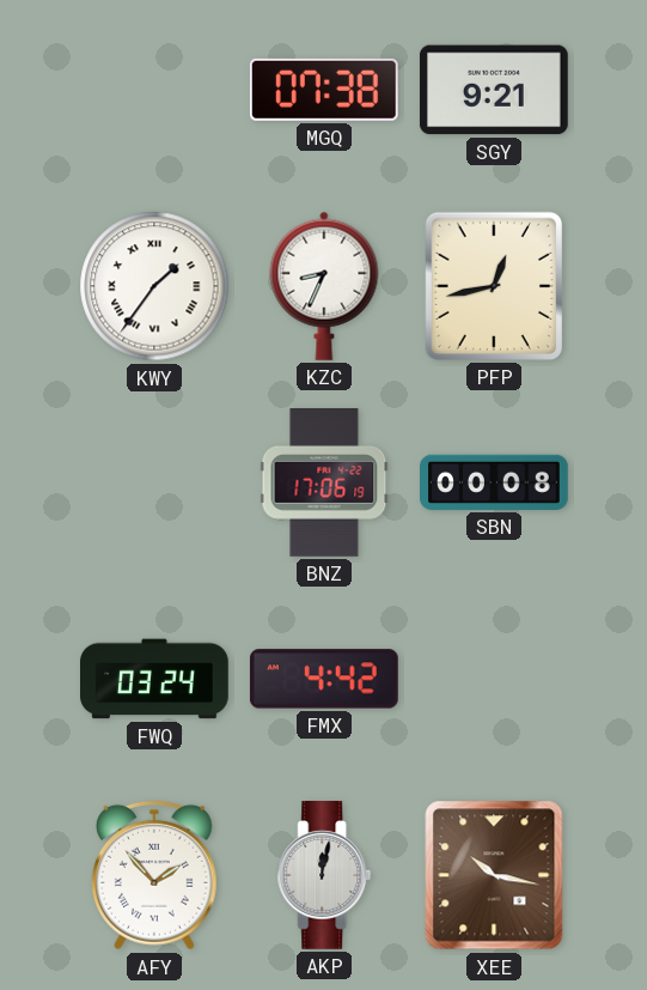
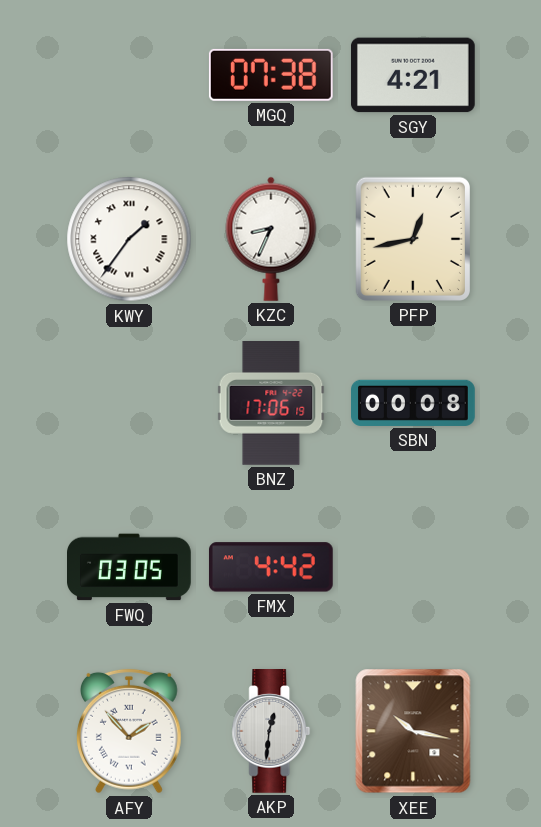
SGY: 9:21 -> 4:21 (413, 75)
FWQ: 03:24 -> 03:05 (130, 567)
AKP: 12:02 -> 12:31 (271, 732)
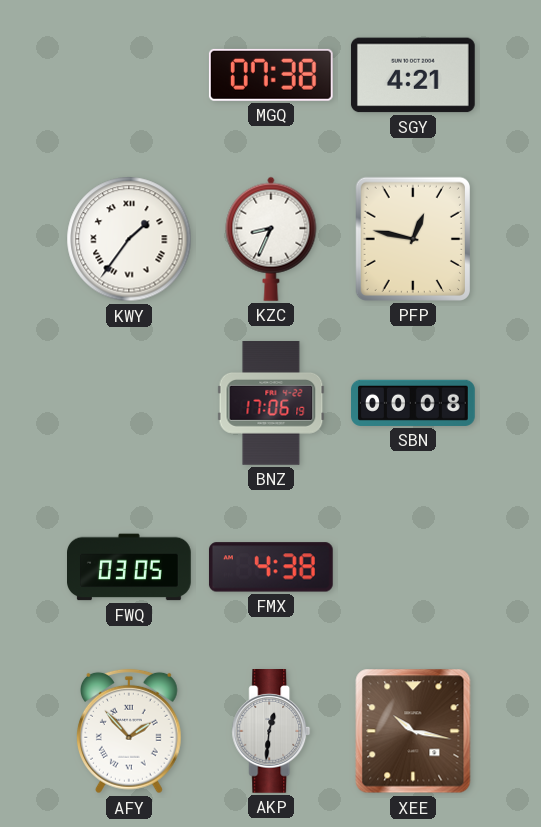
PFP: 12:43 -> 12:47 (413, 239)
FMX: 4:42 -> 4:38 (271, 567)
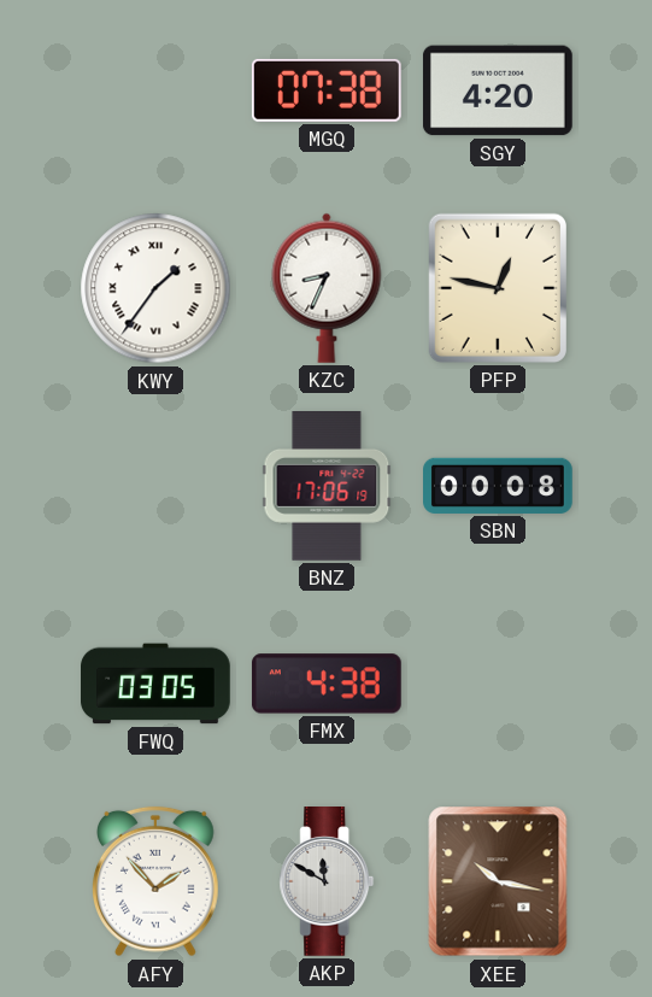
SGY: 4:21 -> 4:20 (498, 90)
AKP: 12:31 -> 11:50 (327, 882)
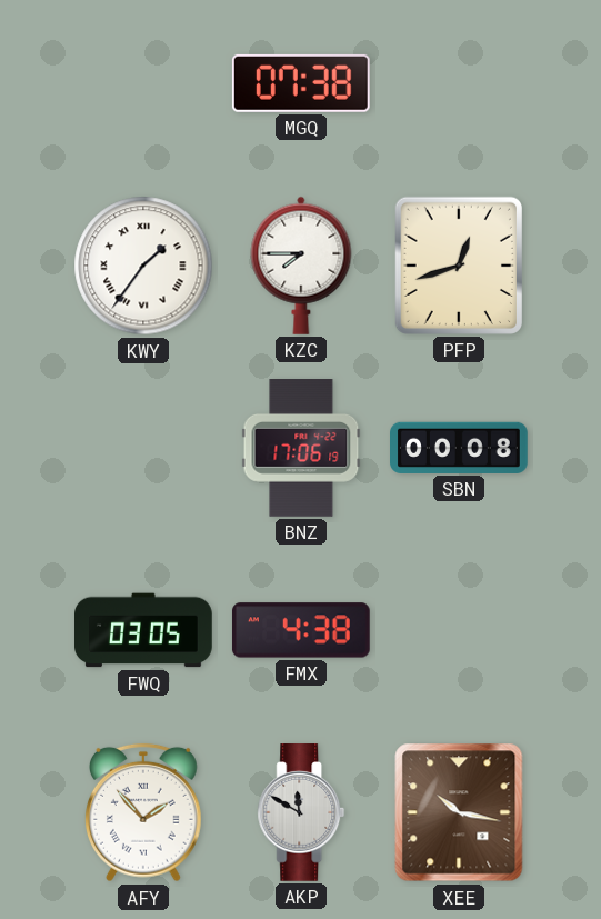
SGY: 4:20 -> none (498, 90)
KZC: 8:34 -> 7:45 (301, 266)
PFP: 12:47 -> 12:42 (459, 266)
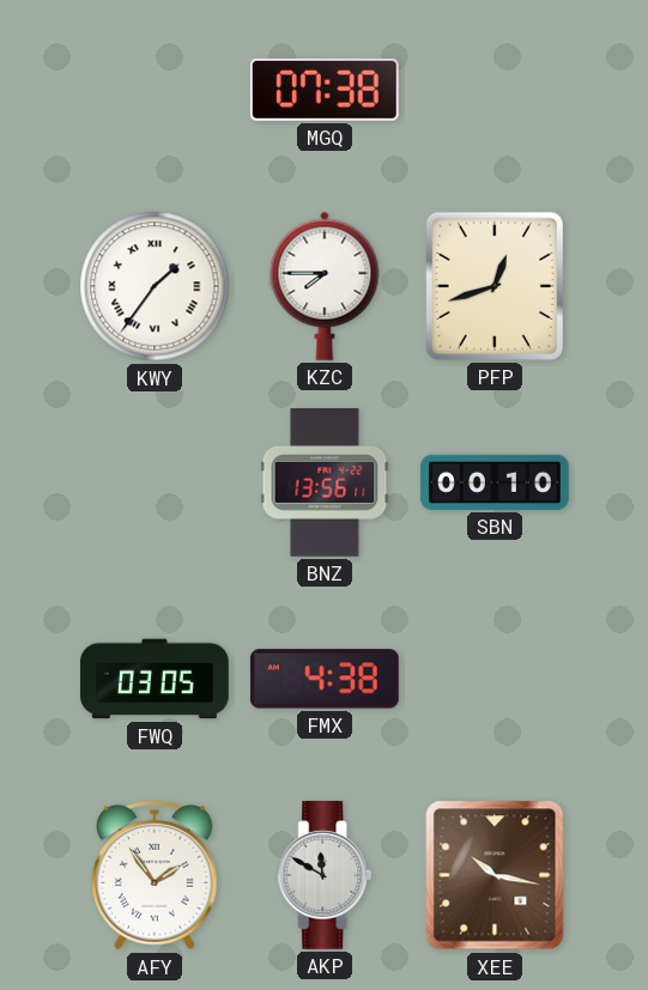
BNZ: 17:06 -> 13:56 (325, 484)
SBN: 00:08 -> 00:10 (496, 482)
AFY: 1:53 -> 1:54 (155, 875)
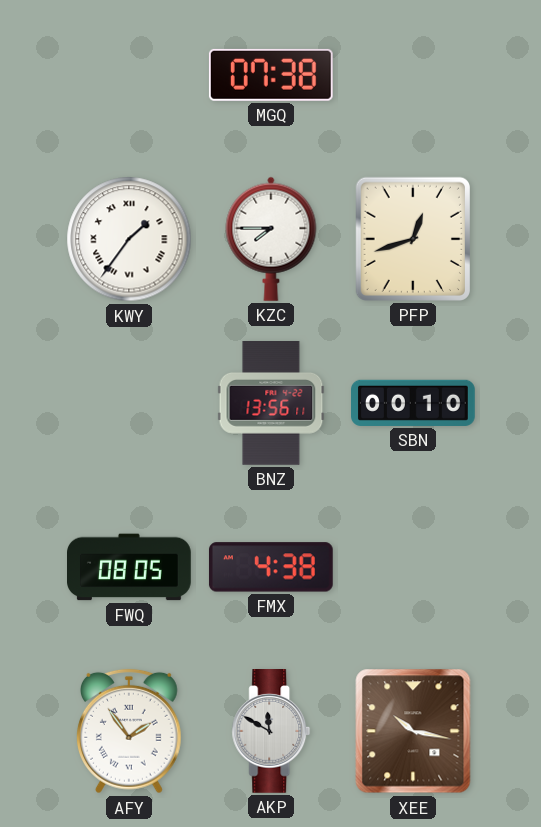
FWQ: 03:05 -> 08:05 (130, 567)
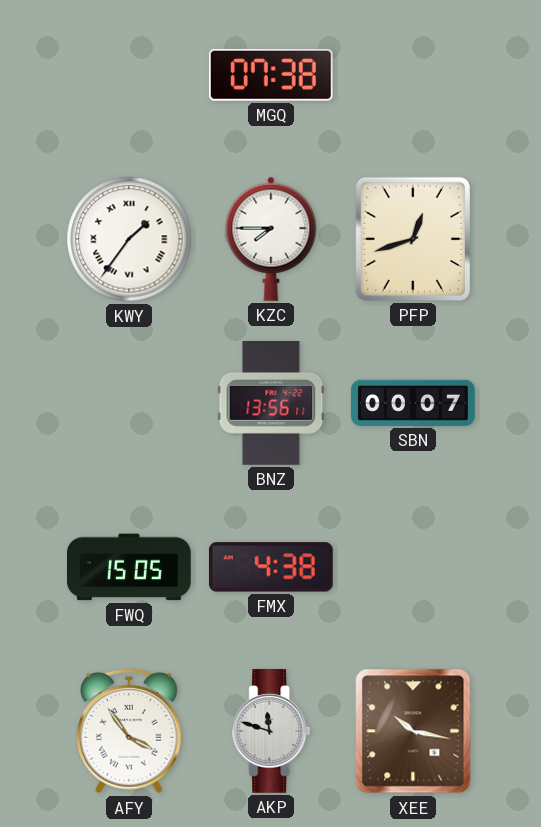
SBN: 00:10 -> 00:07 (414, 403)
FWQ: 08:05 -> 15:05 (130, 567)
AFY: 1:54 -> 3:54 (129, 731)
AKP: 11:50 -> 11:48 (271, 732)
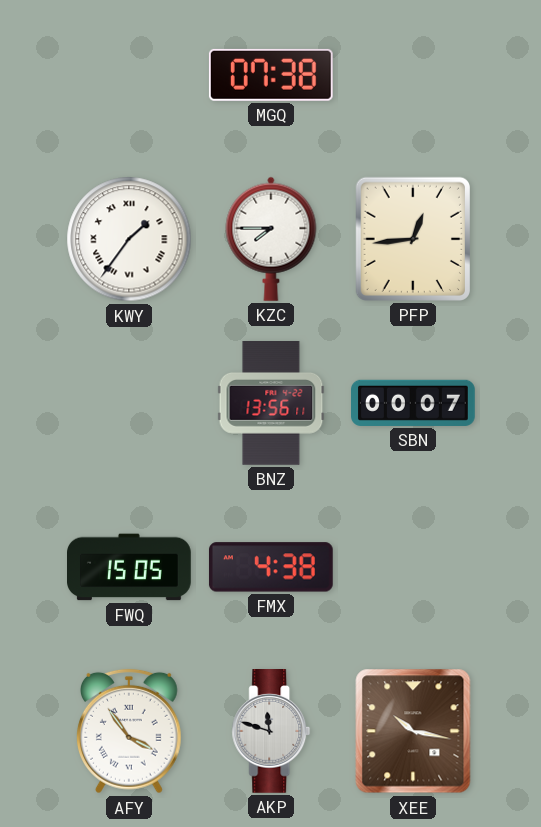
PFP: 12:42 -> 12:44 (413, 239)
